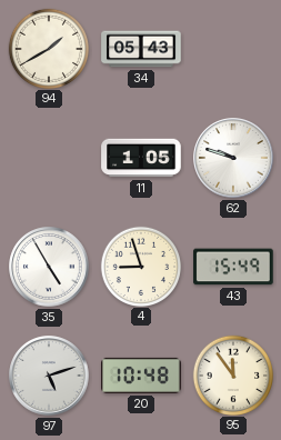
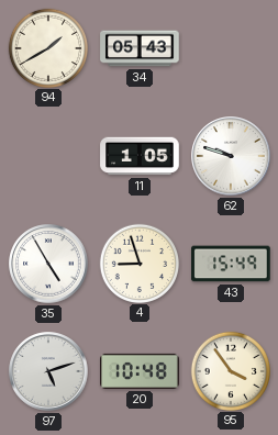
95: 11:54 -> 3:54 (230, 370)
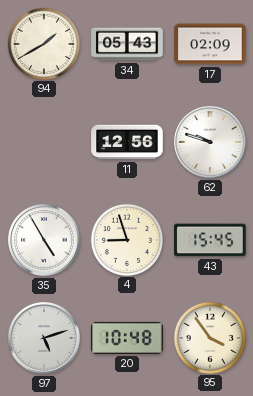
17: none -> 02:09 (210, 44)
11: 1:05 -> 12:56 (127, 142)
43: 15:49 -> 15:45 (210, 240)
